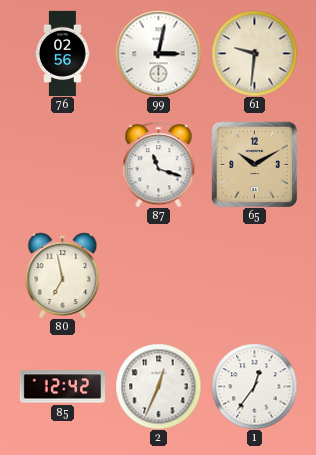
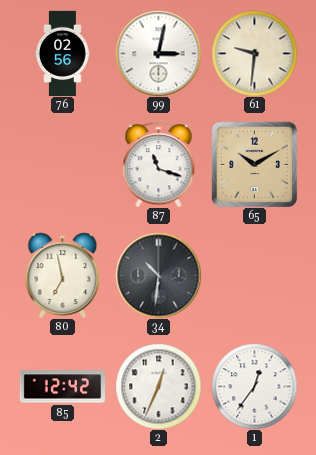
34: none -> 10:31 (158, 275)
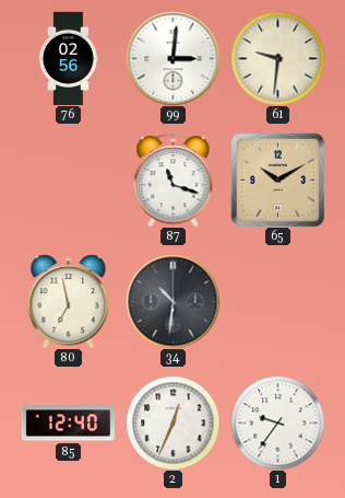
99: 3:02 -> 3:01 (172, 58)
85: 12:42 -> 12:40 (68, 424)
1: 12:36 -> 9:36 (277, 422)
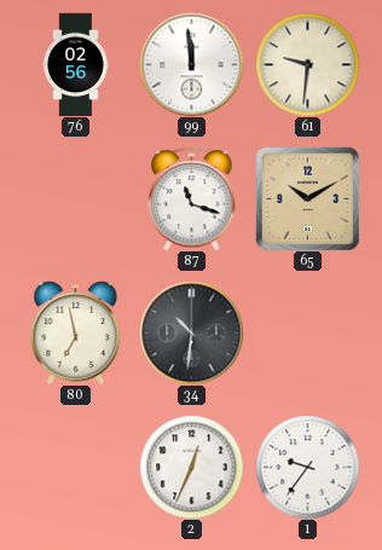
99: 3:01 -> 11:59 (191, 64)
85: 12:40 -> none (68, 424)
